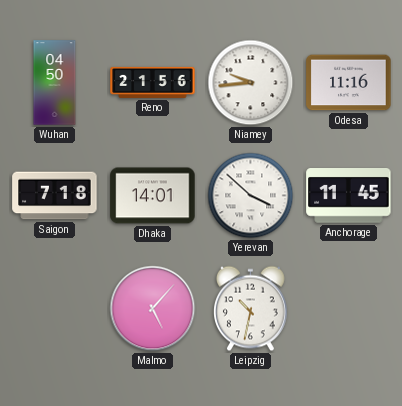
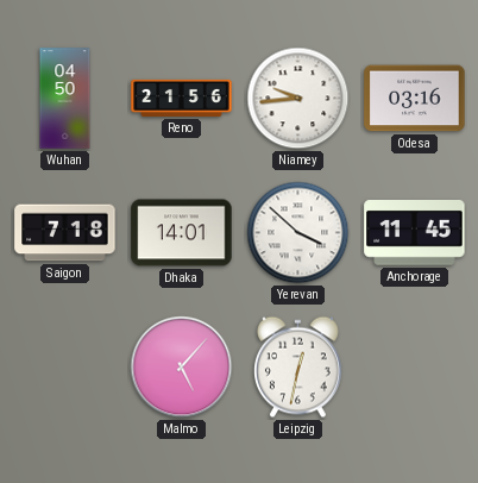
Odesa: 11:16 -> 03:16 (415, 99)
Leipzig: 10:32 -> 12:32 (298, 368)
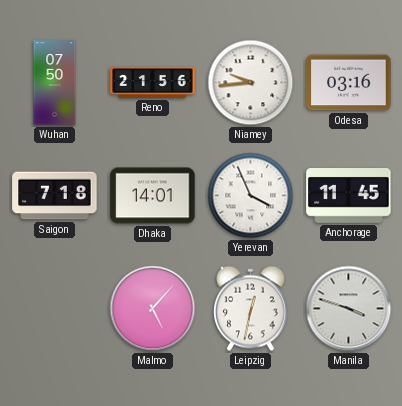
Wuhan: 04:50 -> 07:50 (55, 83)
Yerevan: 3:52 -> 3:56 (251, 196)
Manila: none -> 3:48 (349, 309)
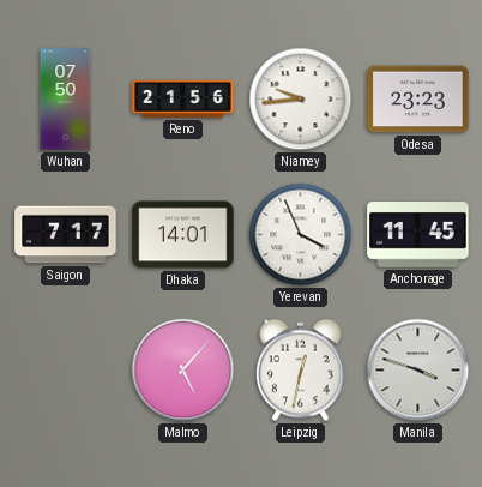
Odesa: 03:16 -> 23:23 (418, 100)
Saigon: 7:18 -> 7:17 (66, 235)
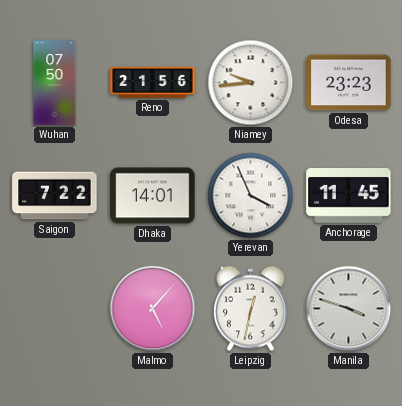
Saigon: 7:17 -> 7:22 (55, 196)
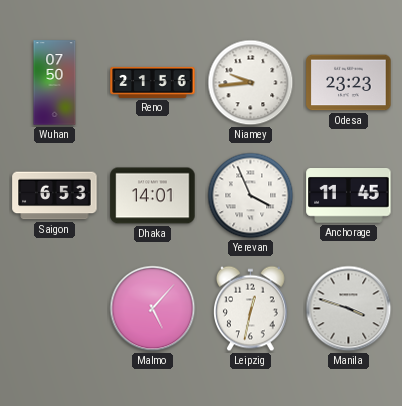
Saigon: 7:22 -> 6:53 (55, 196)
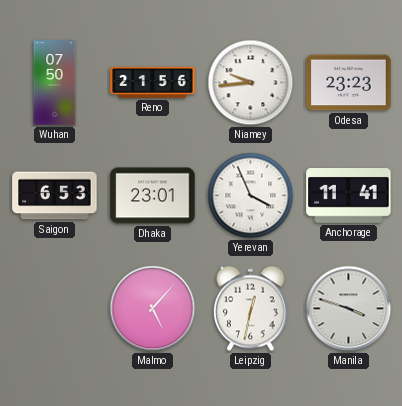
Dhaka: 14:01 -> 23:01 (153, 196)
Anchorage: 11:45 -> 11:41 (349, 196)
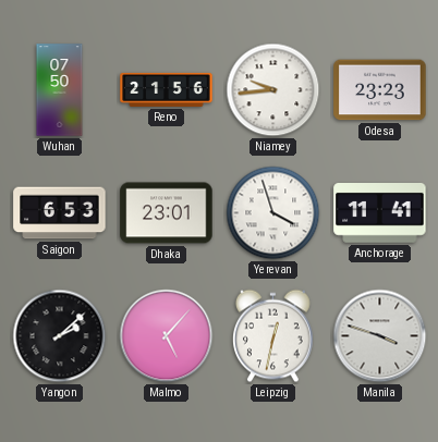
Yerevan: 3:56 -> 3:57 (273, 213)
Yangon: none -> 2:08 (60, 336)
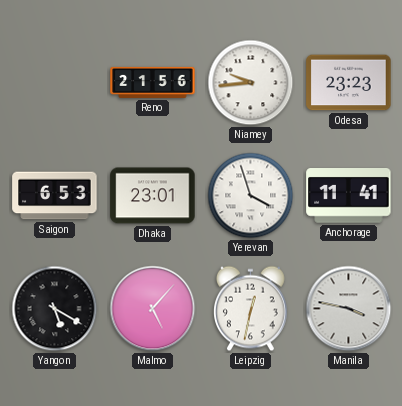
Wuhan: 07:50 -> none (60, 90)
Yangon: 2:08 -> 5:20 (55, 309)
Manila: 3:48 -> 3:47 (349, 309)
